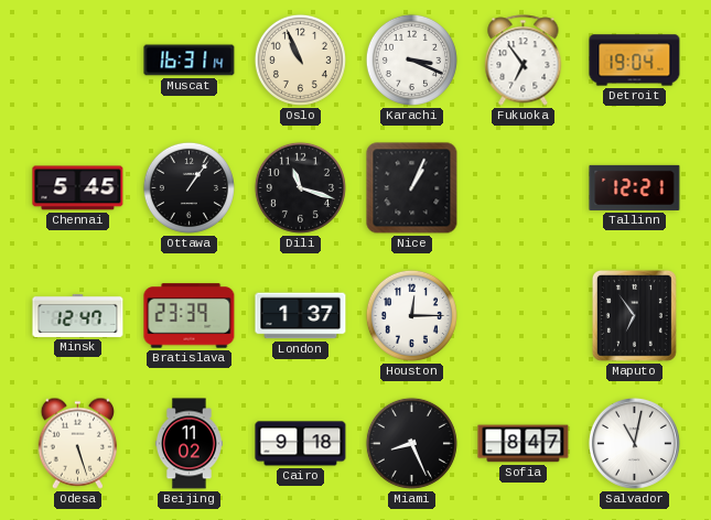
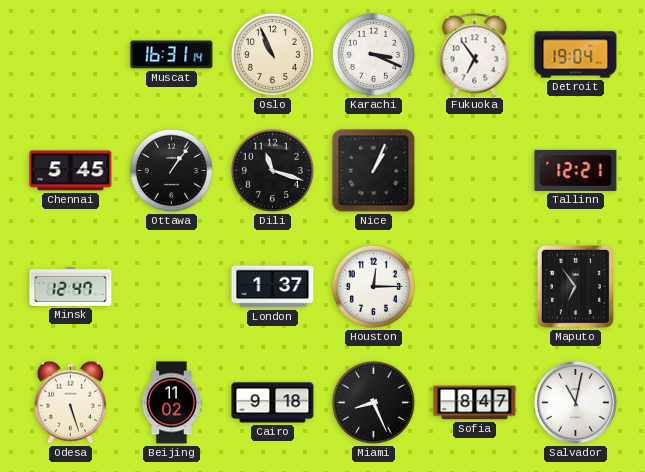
Bratislava: 23:39 -> none (190, 316)
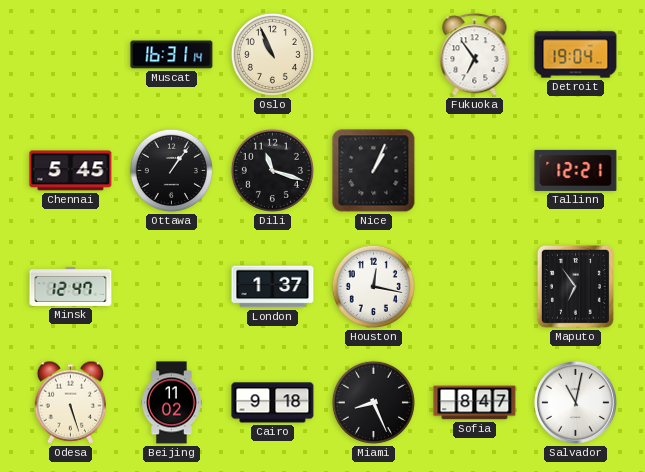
Karachi: 3:19 -> none (373, 54)
Houston: 12:15 -> 12:17 (373, 286)
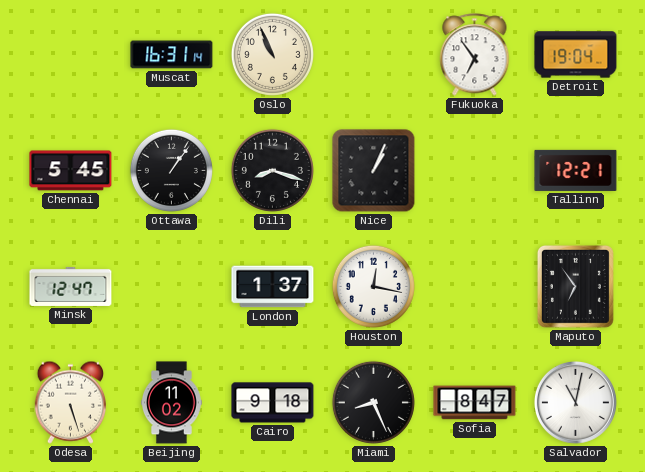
Dili: 11:18 -> 8:18 (272, 170)
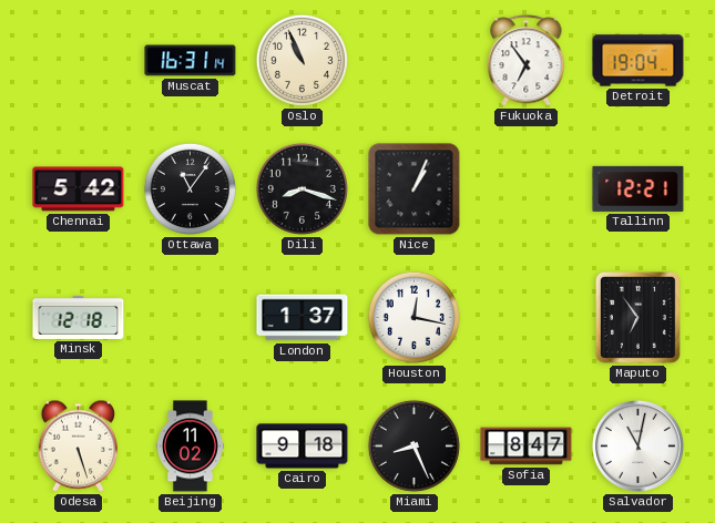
Chennai: 5:45 -> 5:42 (79, 189)
Ottawa: 1:06 -> 11:06 (190, 188)
Minsk: 12:47 -> 12:18 (79, 317)
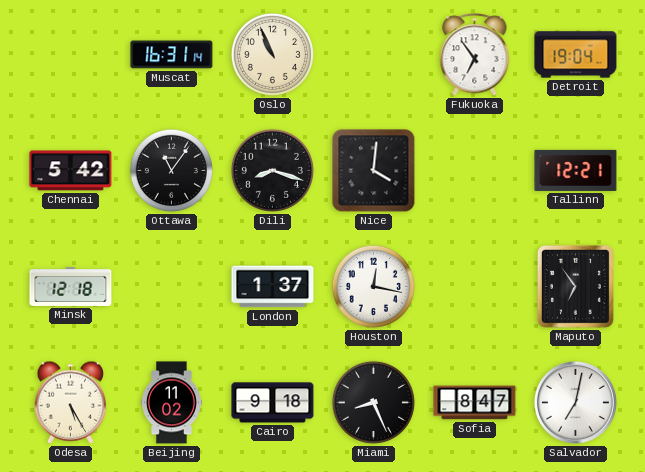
Nice: 1:04 -> 4:01 (374, 171)
Odesa: 5:27 -> 5:25 (70, 402)
Salvador: 11:02 -> 7:02 (575, 402)
